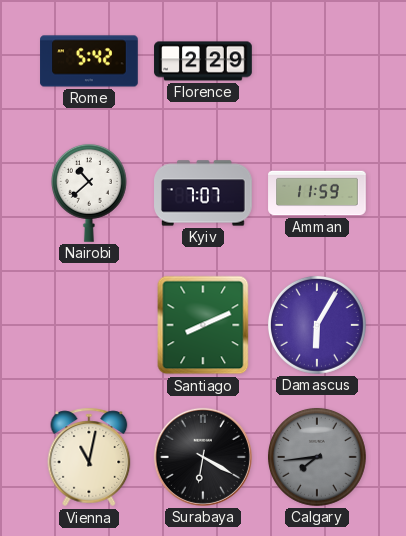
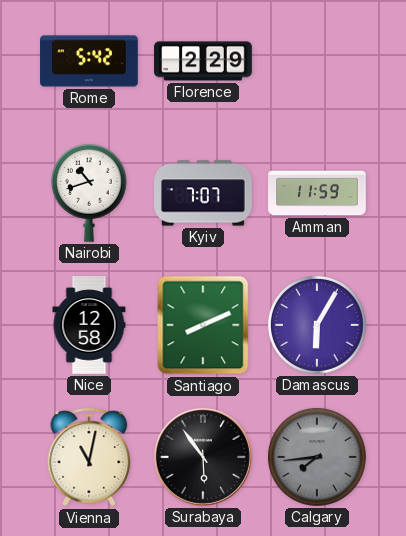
Nairobi: 10:38 -> 10:42 (89, 193)
Nice: none -> 12:58 (89, 325)
Surabaya: 6:20 -> 5:54 (203, 457)
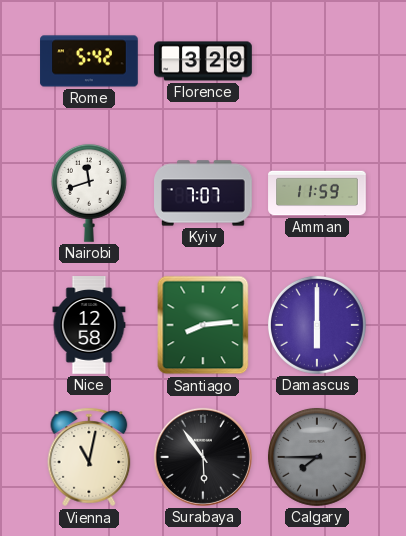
Florence: 2:29 -> 3:29 (203, 61)
Nairobi: 10:42 -> 11:42 (89, 193)
Santiago: 8:11 -> 8:14 (203, 325)
Damascus: 6:05 -> 6:00 (317, 325)
Calgary: 7:44 -> 7:45 (317, 457)
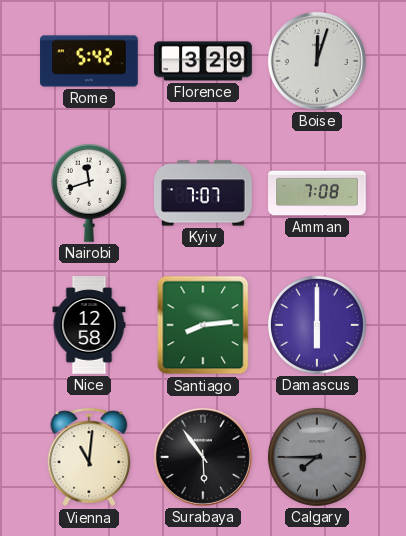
Boise: none -> 12:03 (317, 61)
Amman: 11:59 -> 7:08 (317, 193)
Vienna: 11:02 -> 11:01 (89, 457)
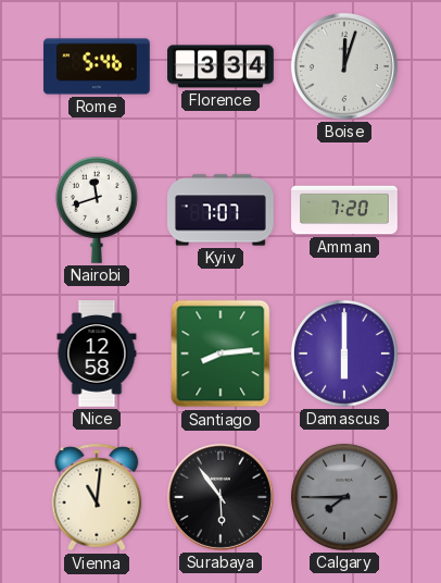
Rome: 5:42 -> 5:46 (97, 66)
Florence: 3:29 -> 3:34 (220, 66)
Amman: 7:08 -> 7:20 (344, 210)
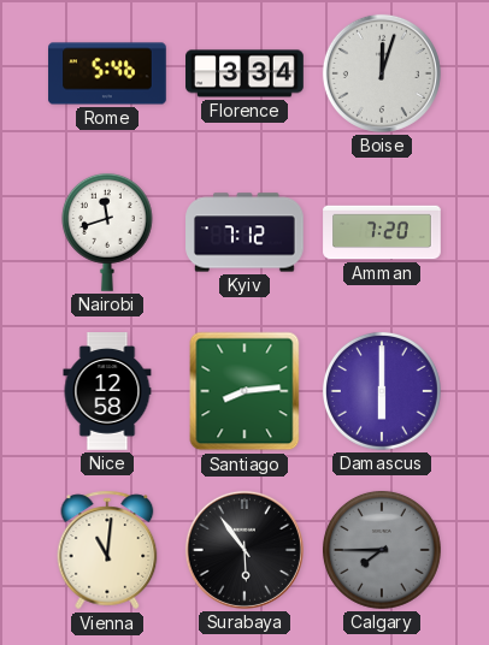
Kyiv: 7:07 -> 7:12 (244, 232)
